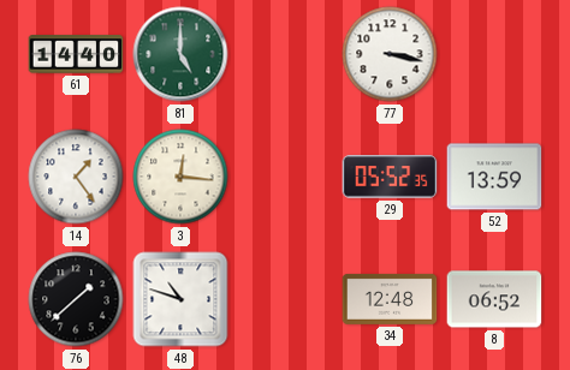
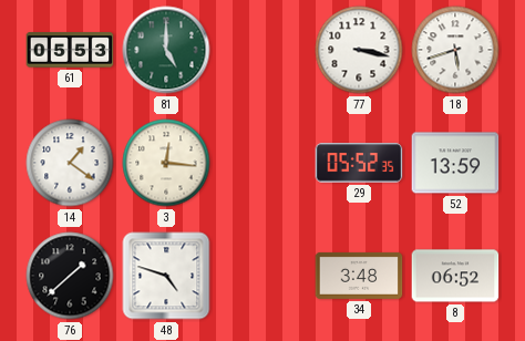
61: 14:40 -> 05:53 (70, 50)
18: none -> 5:42 (455, 50)
14: 1:24 -> 1:21 (70, 163)
48: 10:48 -> 4:48 (166, 276)
34: 12:48 -> 3:48 (359, 276)
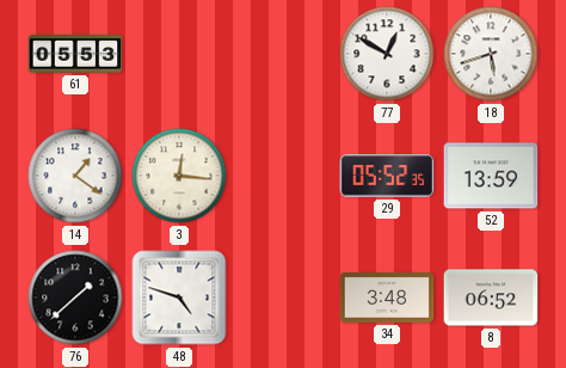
81: 5:00 -> none (166, 50)
77: 3:17 -> 12:50 (387, 54)
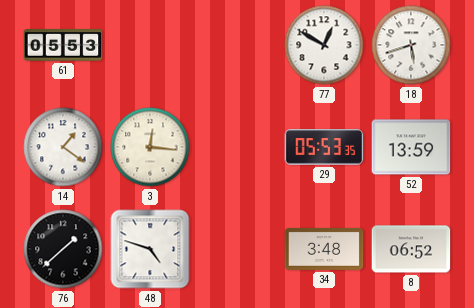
29: 05:52 -> 05:53 (324, 147)
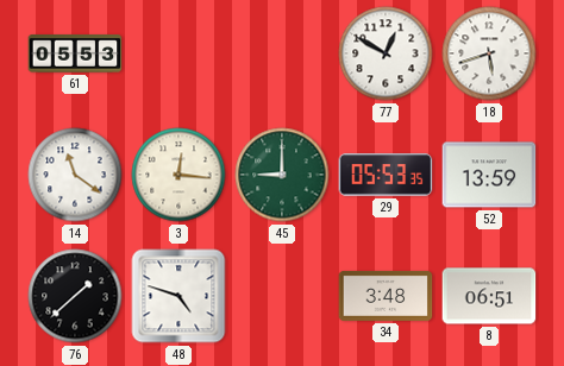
14: 1:21 -> 11:21 (75, 175)
45: none -> 9:00 (282, 175)
8: 06:52 -> 06:51 (489, 296)
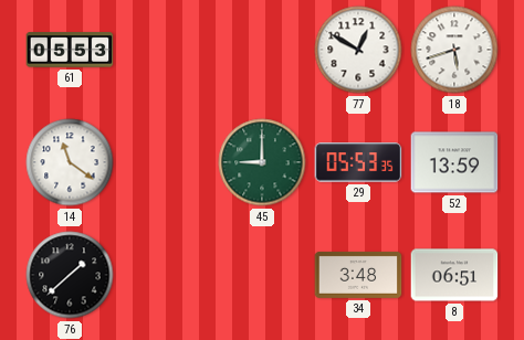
3: 12:16 -> none (178, 175)
48: 4:48 -> none (178, 296)
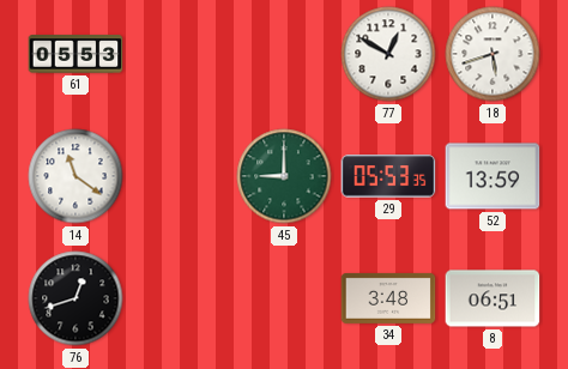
76: 1:38 -> 12:42 (75, 298)
